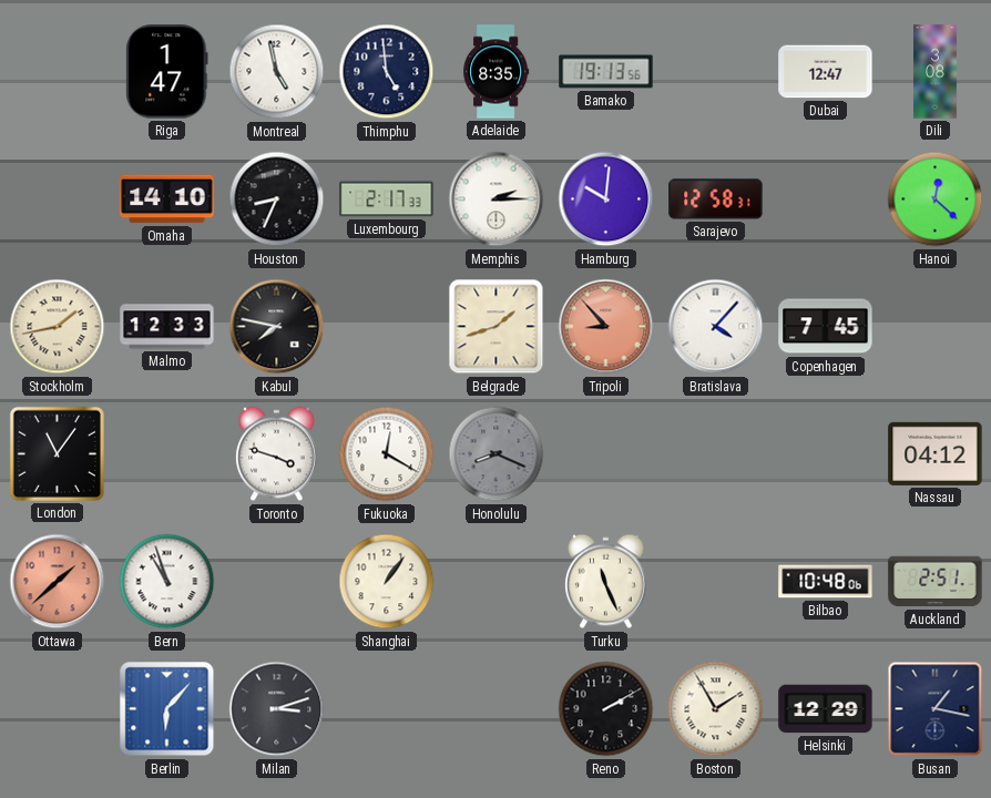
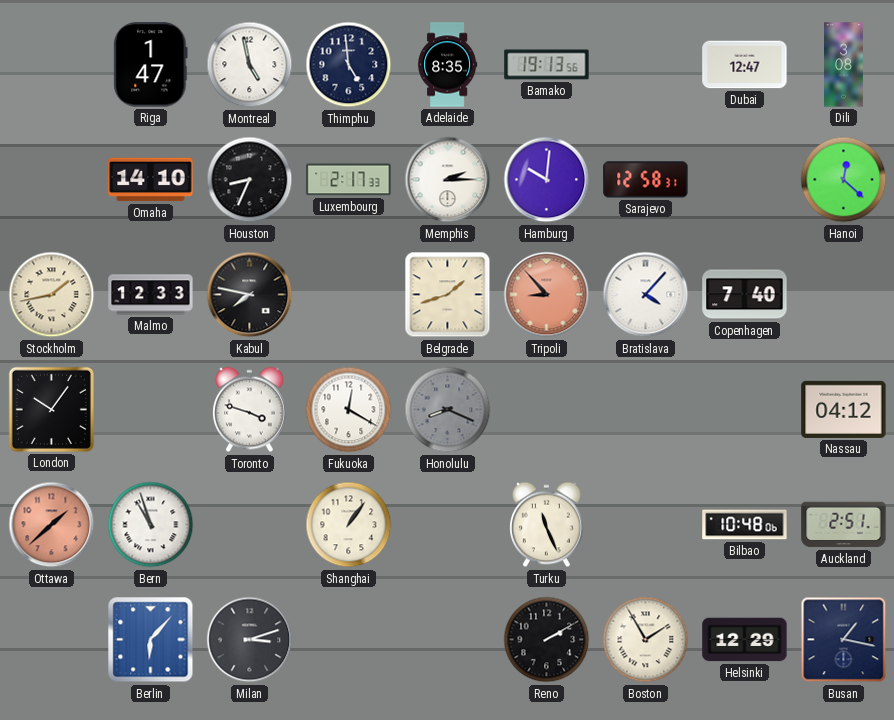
Copenhagen: 7:45 -> 7:40 (745, 295)
London: 11:06 -> 10:06 (51, 409)
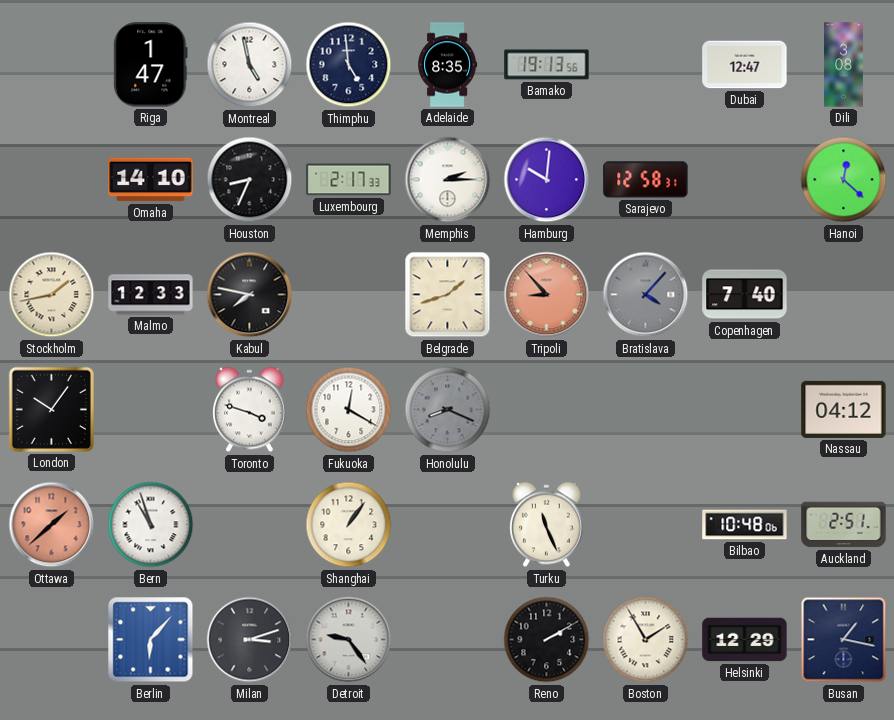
Bratislava dial: white -> grey (646, 295)
Detroit: none -> 9:24 (349, 640)
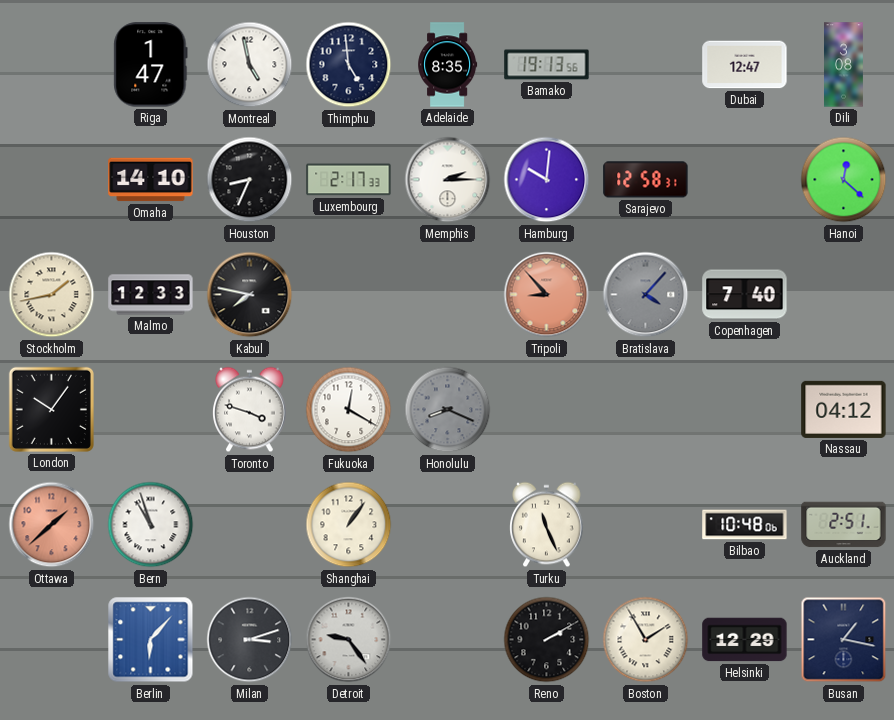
Belgrade: 1:42 -> none (448, 295)
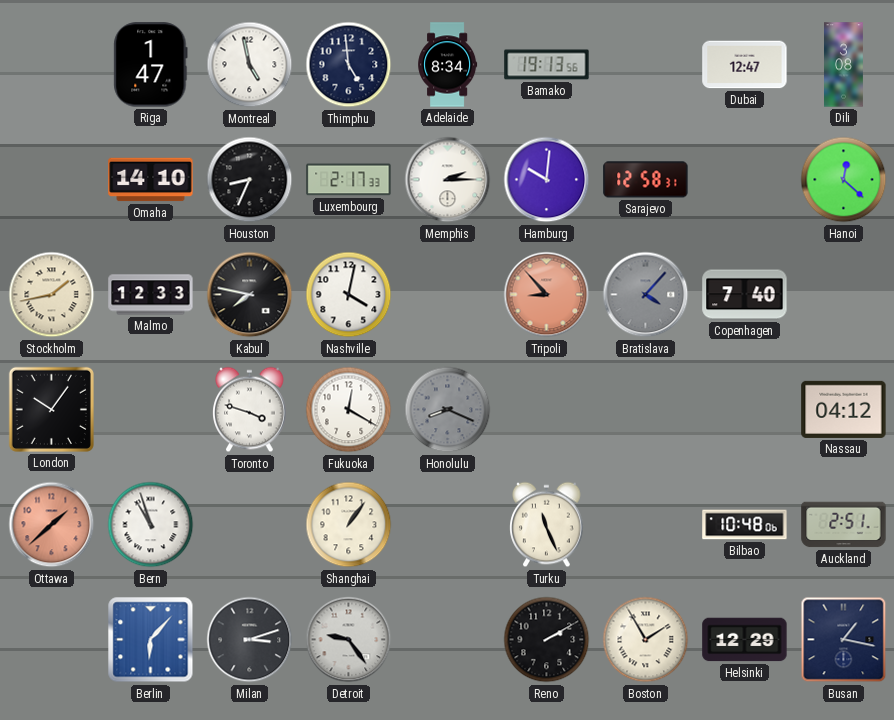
Adelaide: 8:35 -> 8:34 (448, 65)
Nashville: none -> 4:02 (349, 295)
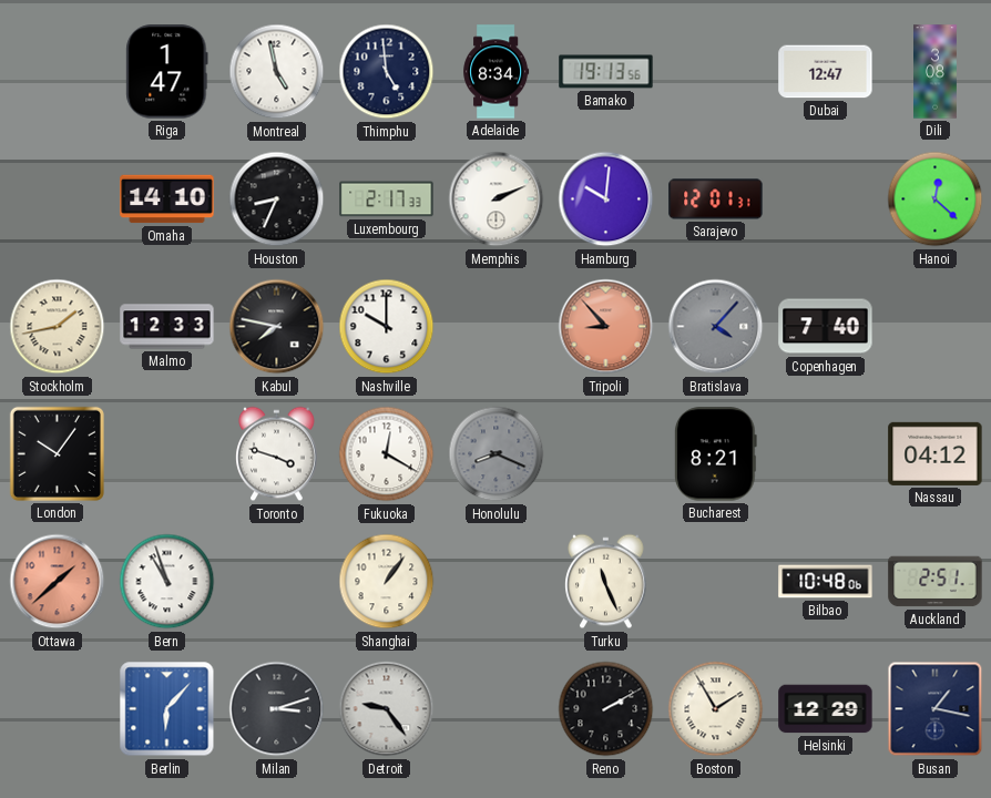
Memphis: 2:15 -> 2:11 (497, 199)
Sarajevo: 12:58 -> 12:01 (716, 199)
Nashville: 4:02 -> 10:00 (387, 327)
Bucharest: none -> 8:21 (715, 454)
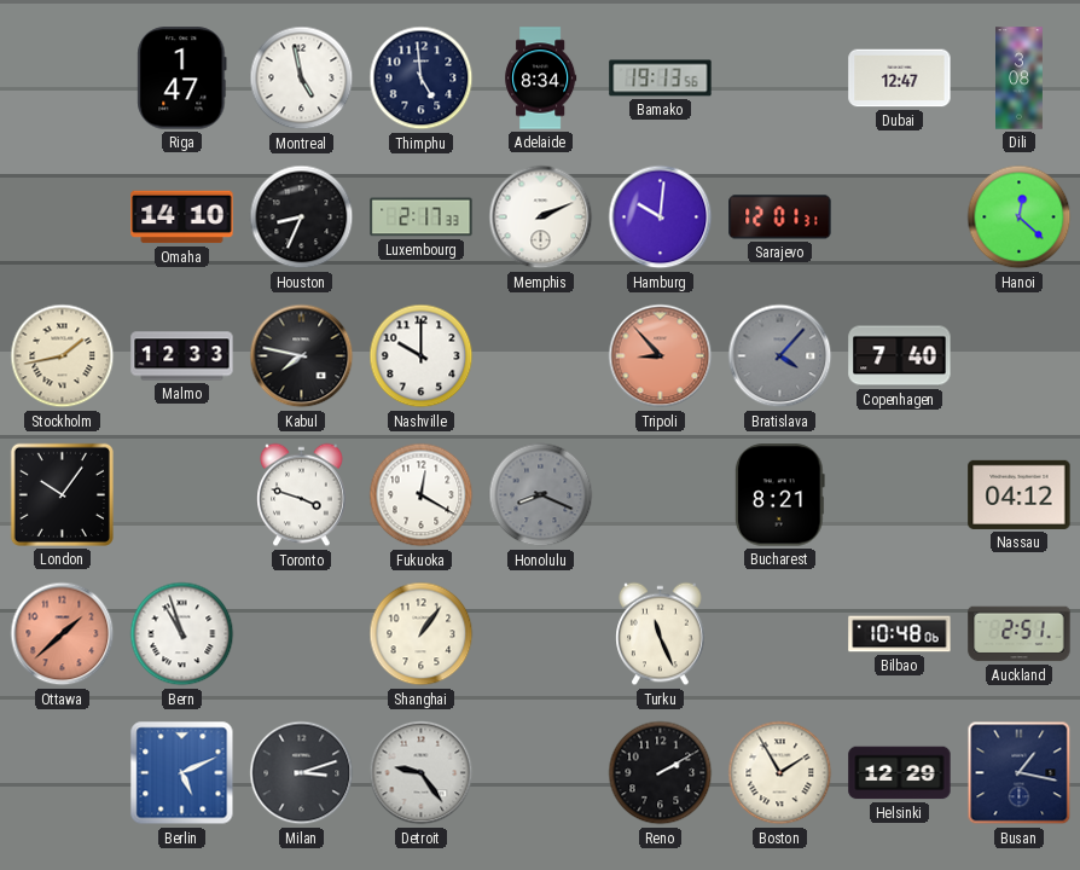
Berlin: 6:07 -> 5:11 (182, 773)
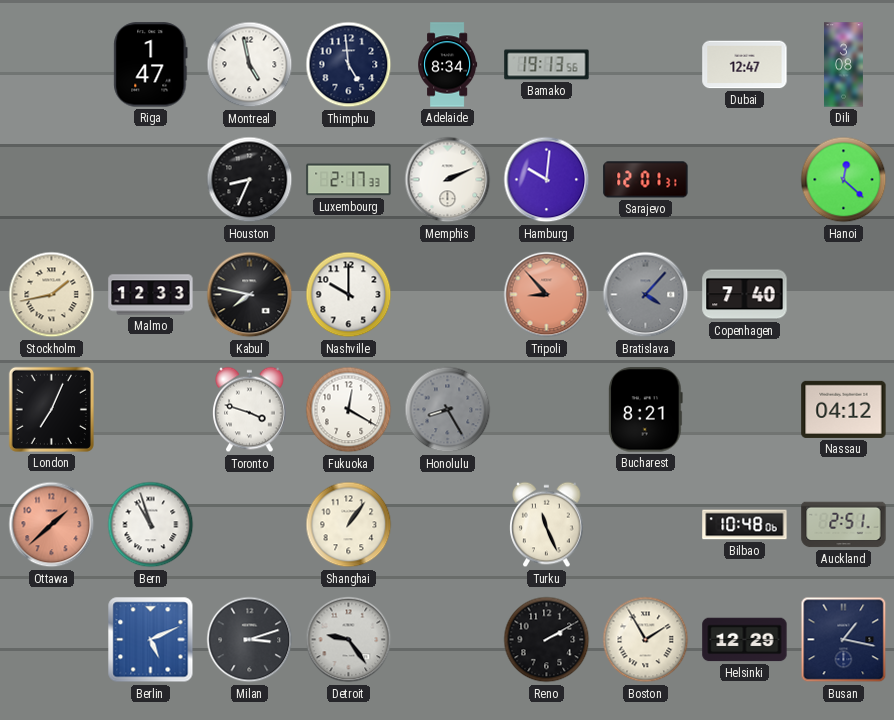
Omaha: 14:10 -> none (182, 217)
London: 10:06 -> 7:04 (51, 409)
Honolulu: 8:19 -> 8:25 (448, 410)
